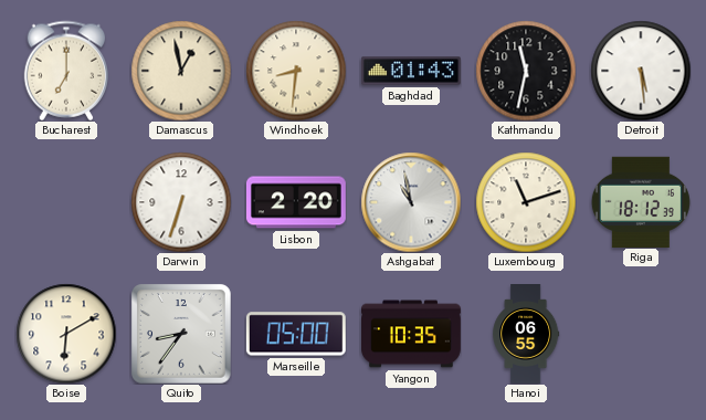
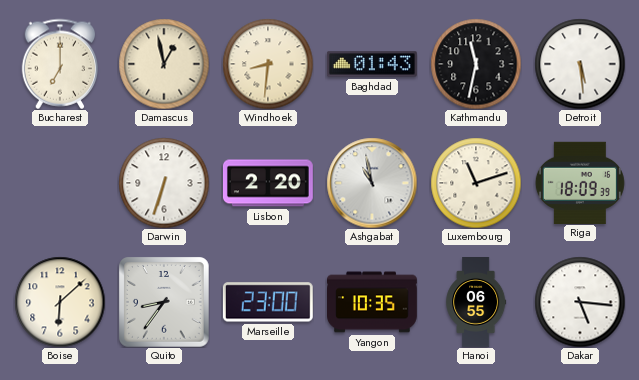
Riga: 18:12 -> 18:09 (580, 182)
Boise: 6:10 -> 6:08 (60, 302)
Marseille: 05:00 -> 23:00 (268, 302)
Dakar: none -> 5:16 (580, 302)
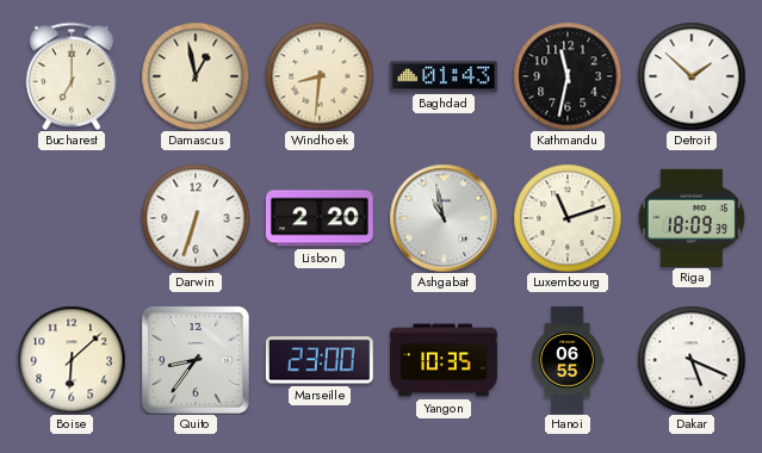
Detroit: 5:29 -> 1:52 (692, 76)
Dakar: 5:16 -> 5:19 (692, 360)
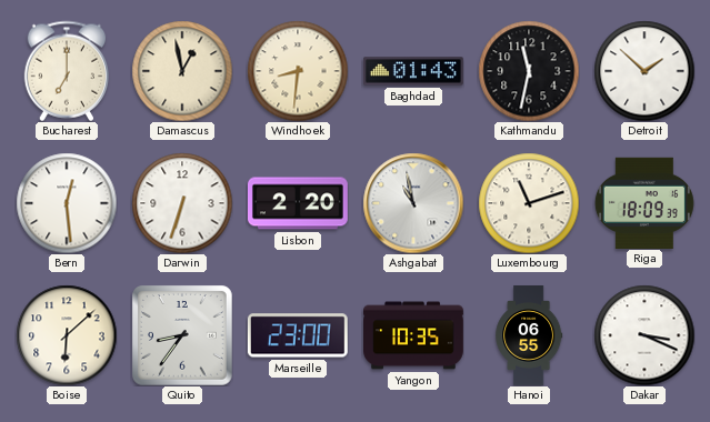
Bern: none -> 12:29 (67, 203)
Dakar: 5:19 -> 3:19 (644, 335)
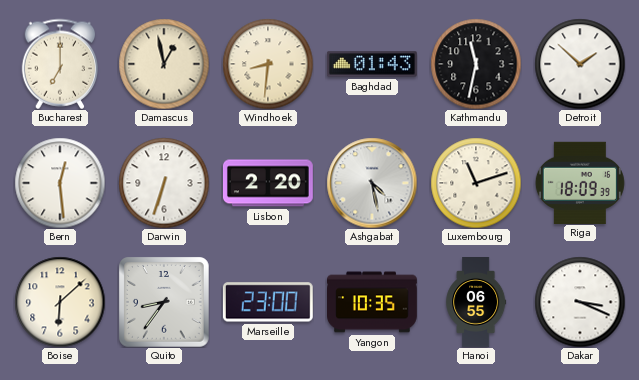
Ashgabat: 10:58 -> 4:28 (372, 183)
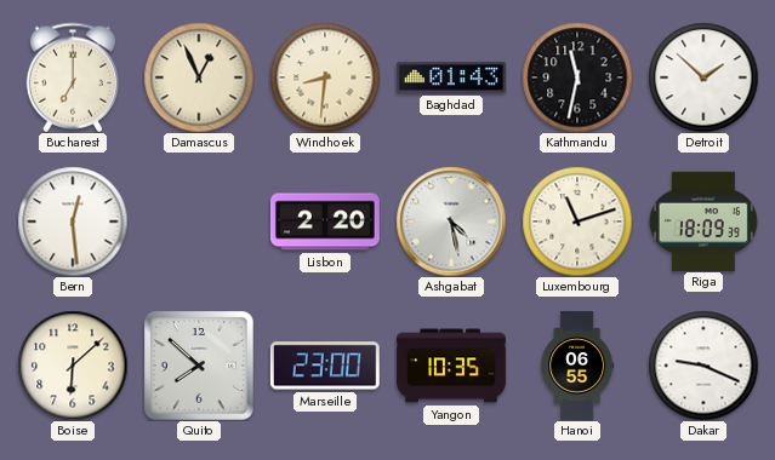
Damascus: 12:58 -> 12:56 (199, 77)
Darwin: 6:33 -> none (164, 183)
Quito: 8:36 -> 7:52 (199, 366)
Dakar: 3:19 -> 9:19 (703, 366)
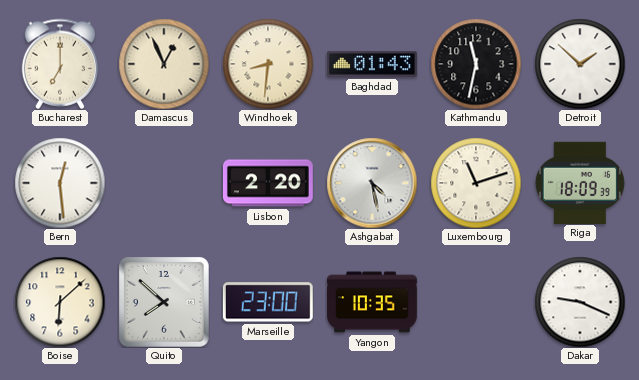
Hanoi: 06:55 -> none (577, 367)
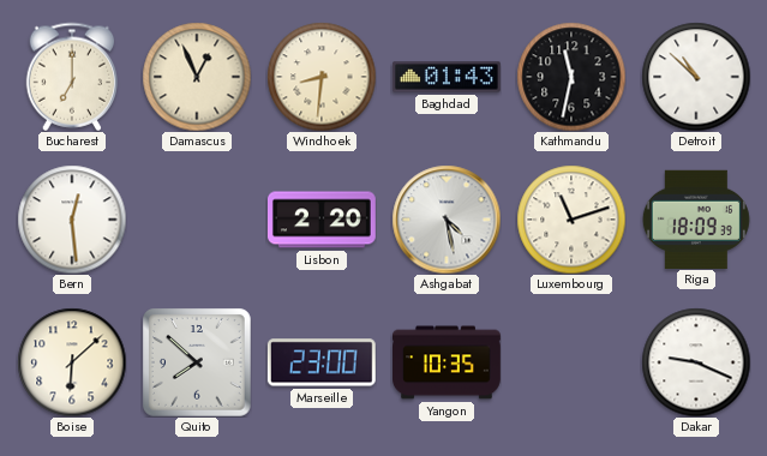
Detroit: 1:52 -> 10:52 (696, 77)
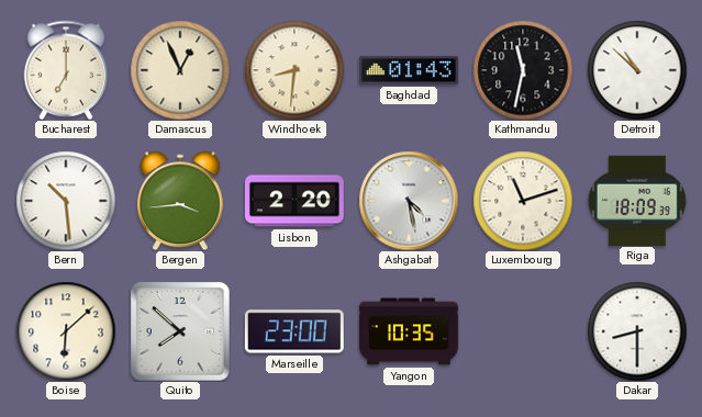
Bern: 12:29 -> 10:29 (66, 201)
Bergen: none -> 3:44 (181, 201)
Dakar: 9:19 -> 8:30 (637, 331)
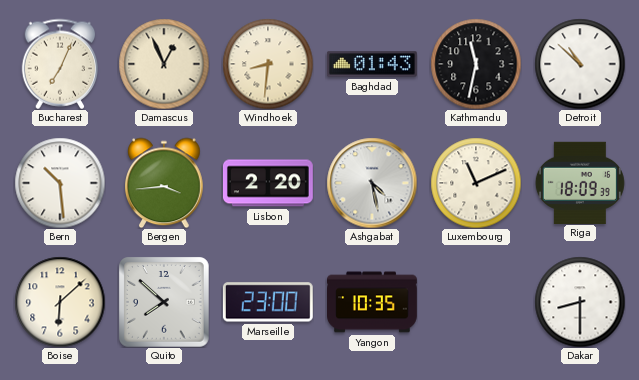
Bucharest: 7:00 -> 7:04 (60, 64)
Luxembourg: 11:12 -> 11:11 (476, 183)
